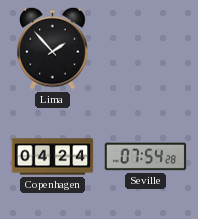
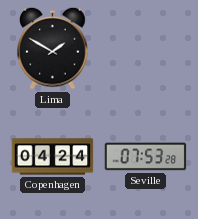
Lima: 1:53 -> 1:50 (53, 48)
Seville: 07:54 -> 07:53 (146, 157)
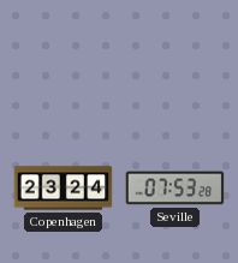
Lima: 1:50 -> none (53, 48)
Copenhagen: 04:24 -> 23:24 (64, 189)
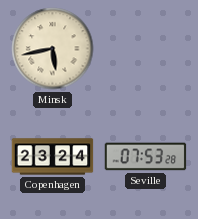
Minsk: none -> 5:43 (53, 49)
